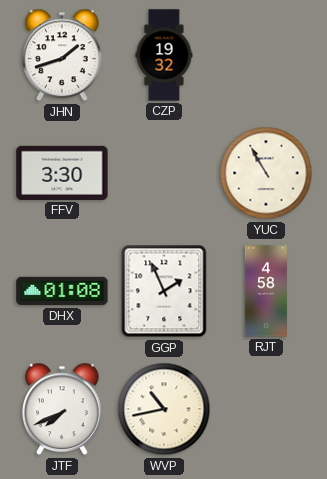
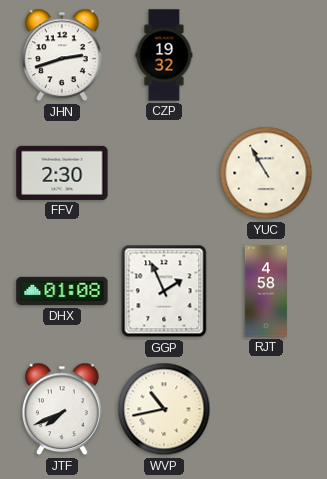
JHN: 1:42 -> 2:42 (63, 55)
FFV: 3:30 -> 2:30 (62, 173)
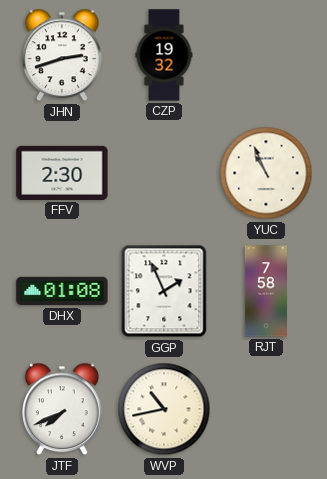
YUC: 10:55 -> 10:56 (266, 173)
RJT: 4:58 -> 7:58 (265, 291)
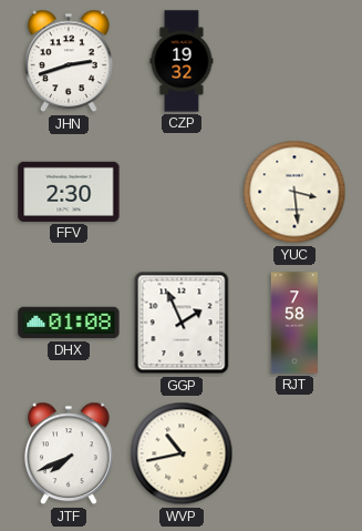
YUC: 10:56 -> 3:29 (294, 192)
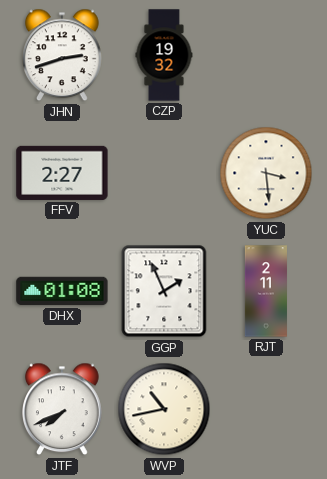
FFV: 2:30 -> 2:27 (62, 173)
RJT: 7:58 -> 2:11 (265, 291)
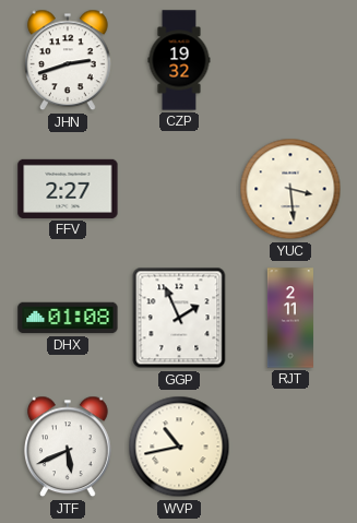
JTF: 7:41 -> 5:41 (69, 447)
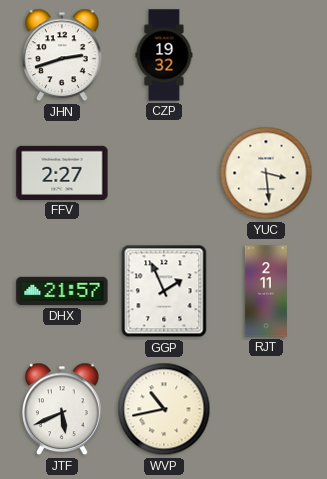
DHX: 01:08 -> 21:57 (62, 291)
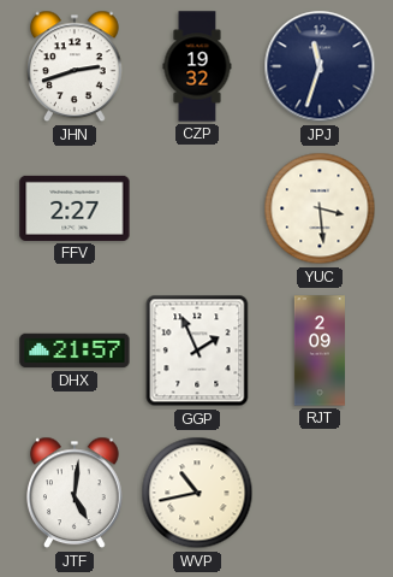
JPJ: none -> 11:33 (320, 66)
RJT: 2:11 -> 2:09 (318, 351)
JTF: 5:41 -> 5:01 (76, 493)
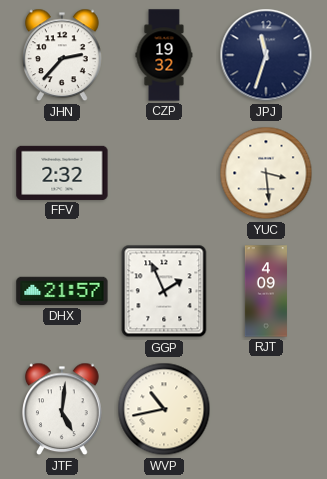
JHN: 2:42 -> 2:37 (63, 55)
FFV: 2:27 -> 2:32 (62, 173)
RJT: 2:09 -> 4:09 (265, 291)
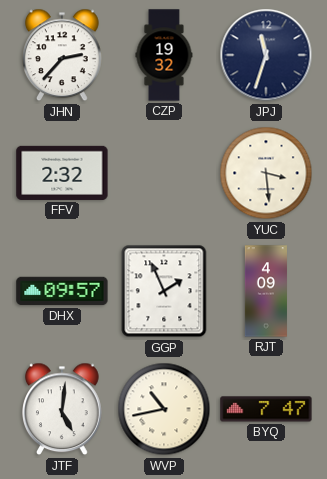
DHX: 21:57 -> 09:57 (62, 291)
BYQ: none -> 7:47 (266, 409)
